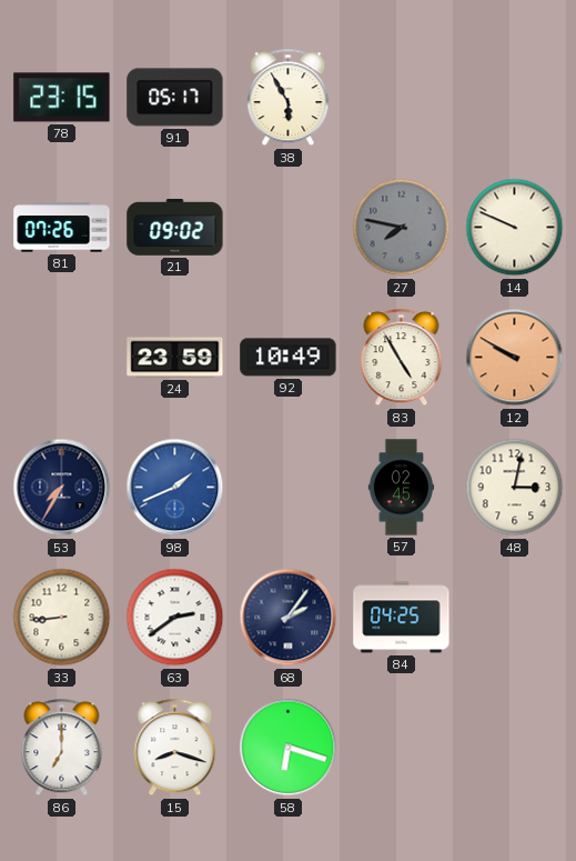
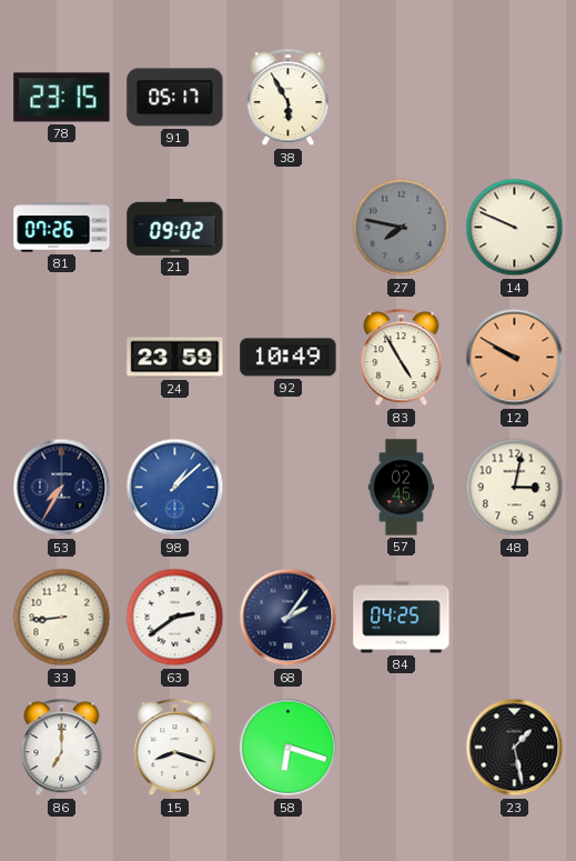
98: 1:41 -> 1:08 (175, 488)
23: none -> 1:28 (515, 748)
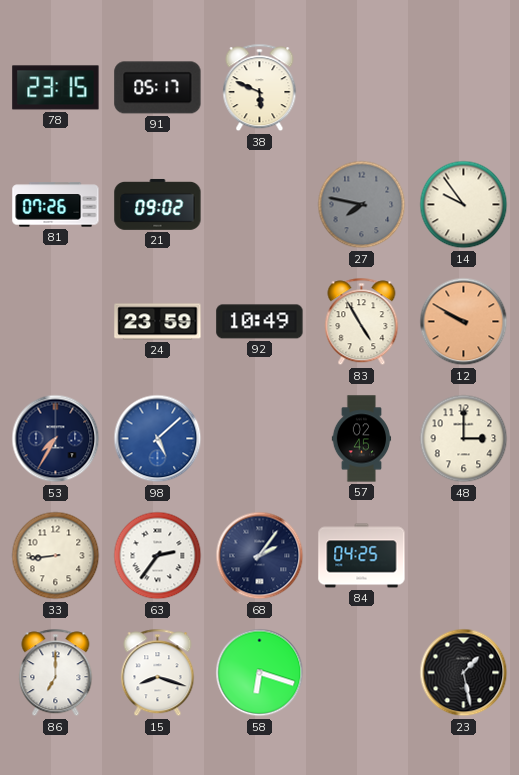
38: 5:55 -> 5:49 (260, 88)
14: 9:49 -> 9:54 (464, 205)
98: 1:08 -> 5:08 (158, 439)
48: 3:02 -> 3:00 (464, 439)
63: 2:39 -> 2:36 (158, 556)
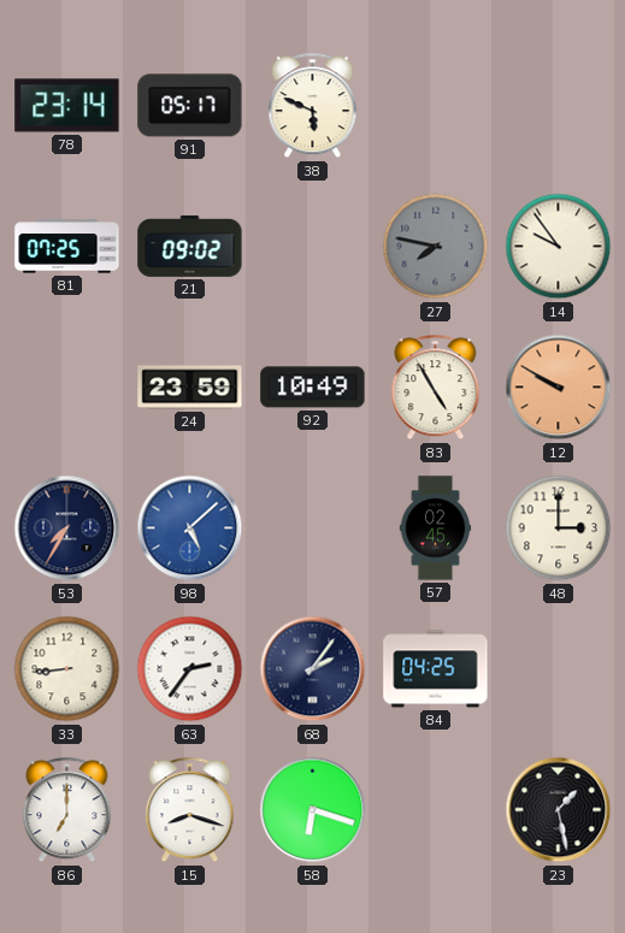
78: 23:15 -> 23:14 (67, 106)
81: 07:26 -> 07:25 (67, 247)
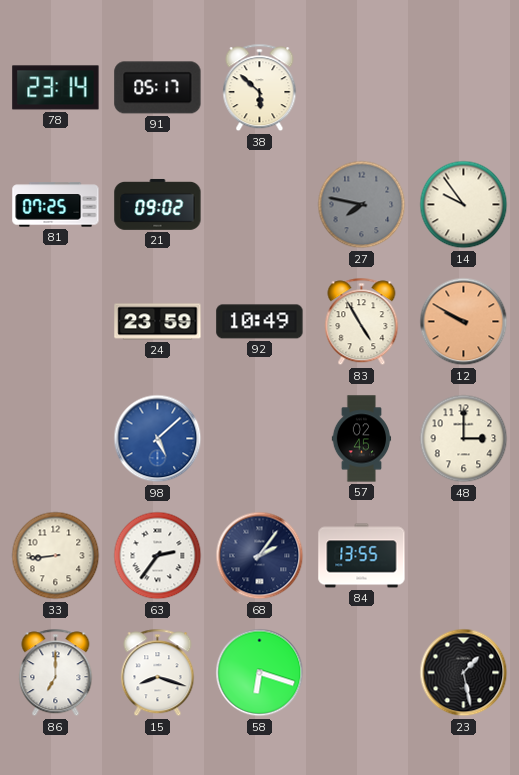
38: 5:49 -> 5:52 (260, 88)
53: 7:35 -> none (67, 528)
84: 04:25 -> 13:55 (362, 556)
